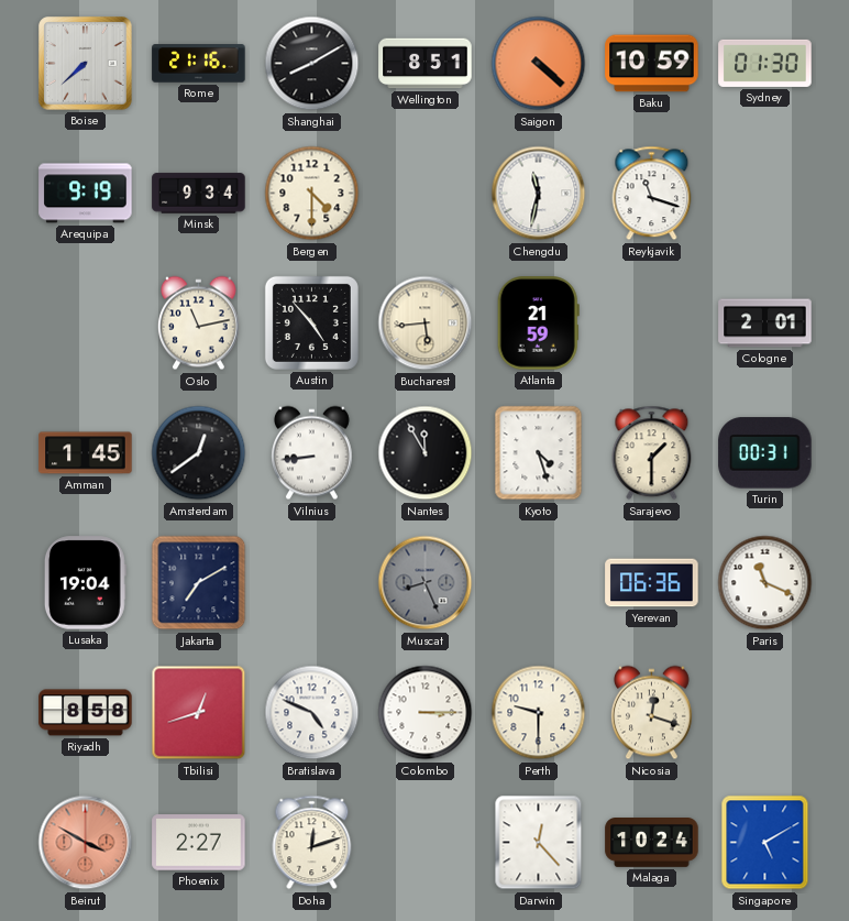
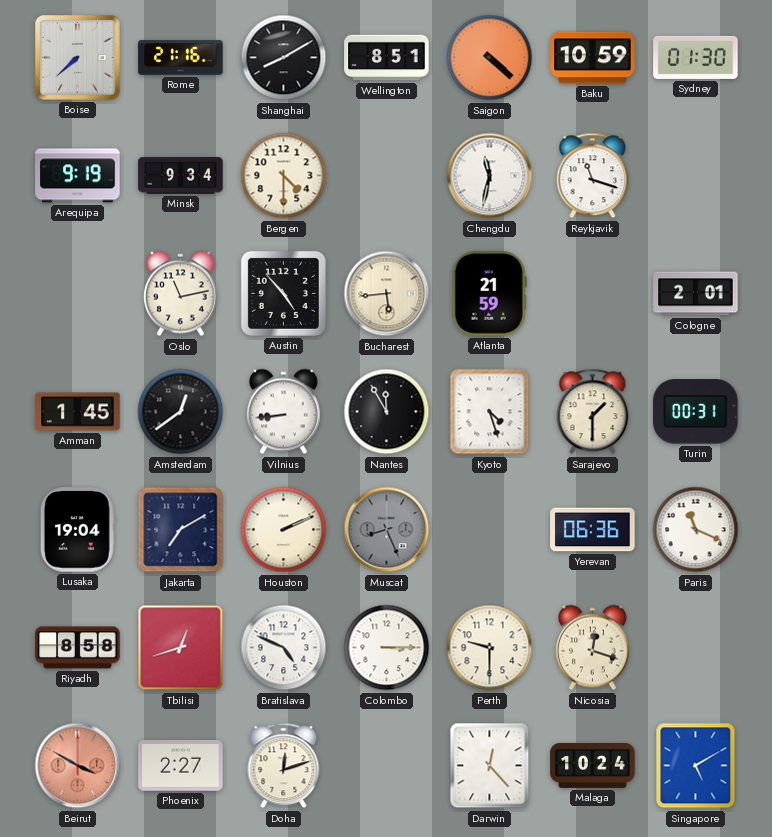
Houston: none -> 2:11 (284, 530)
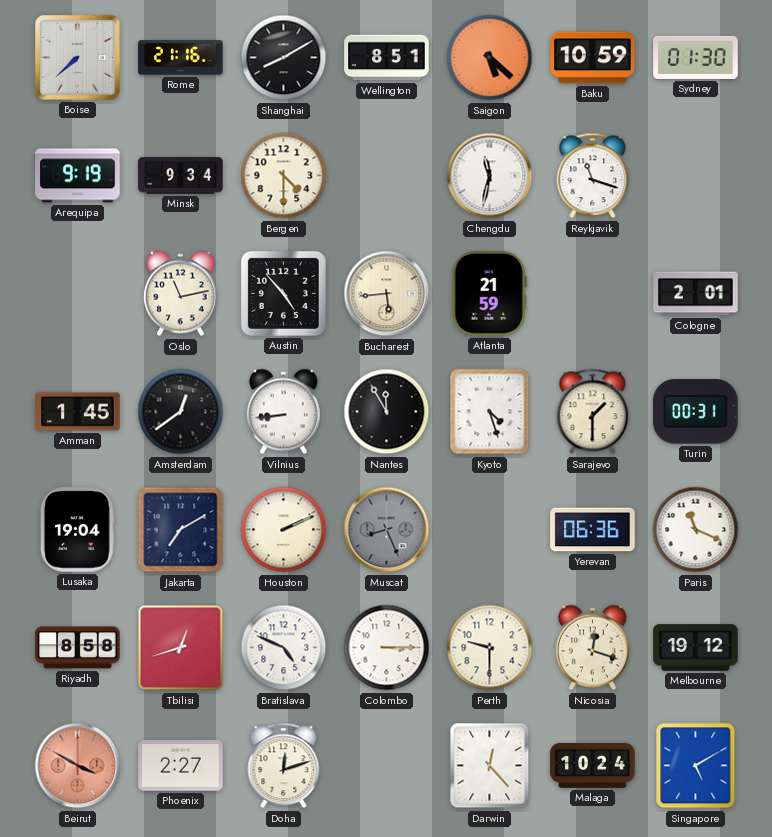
Saigon: 4:22 -> 5:22 (490, 58)
Melbourne: none -> 19:12 (696, 648)
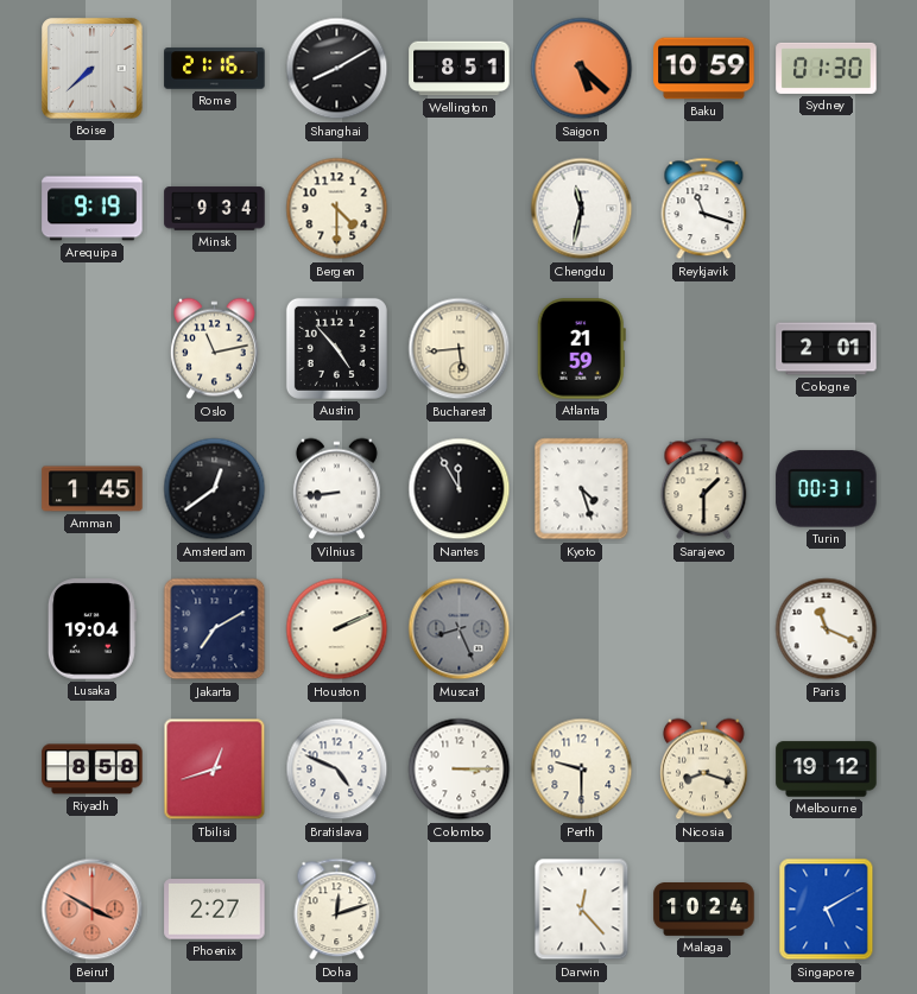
Yerevan: 06:36 -> none (593, 530)
Nicosia: 12:18 -> 8:18 (703, 770)
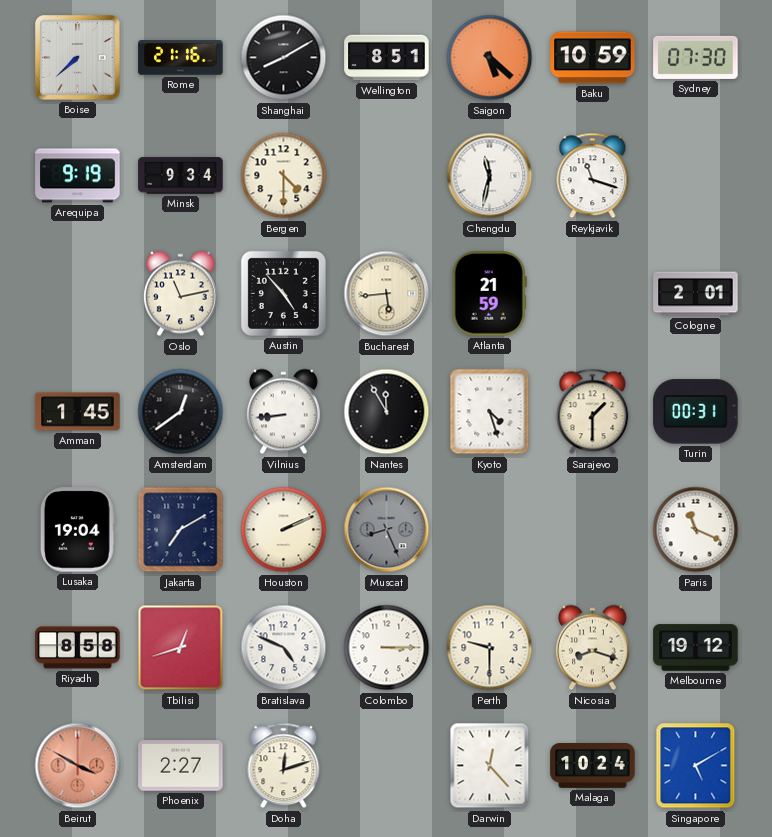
Sydney: 01:30 -> 07:30 (696, 57)
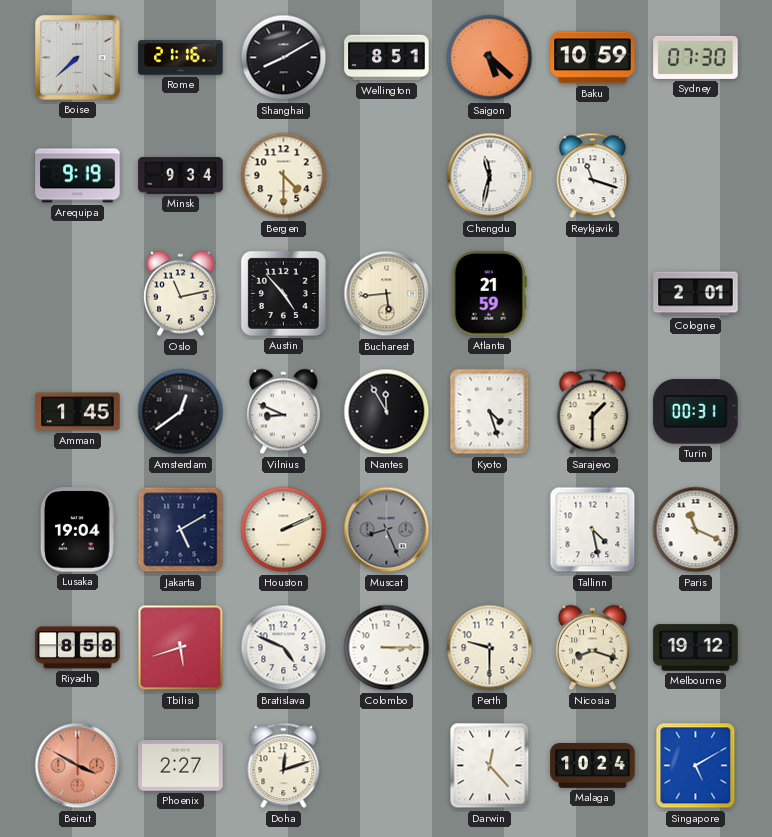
Vilnius: 8:44 -> 8:49 (283, 412)
Jakarta: 7:10 -> 5:10 (181, 530)
Tallinn: none -> 4:28 (593, 530)
Tbilisi: 12:42 -> 5:42 (181, 648)
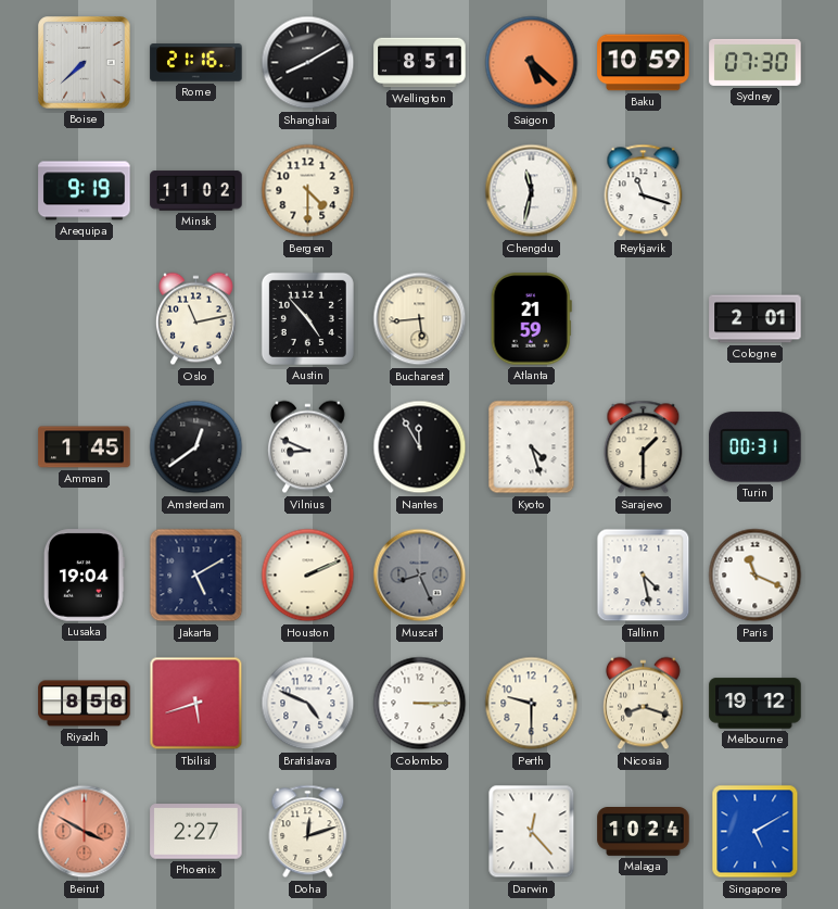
Minsk: 9:34 -> 11:02 (196, 191)
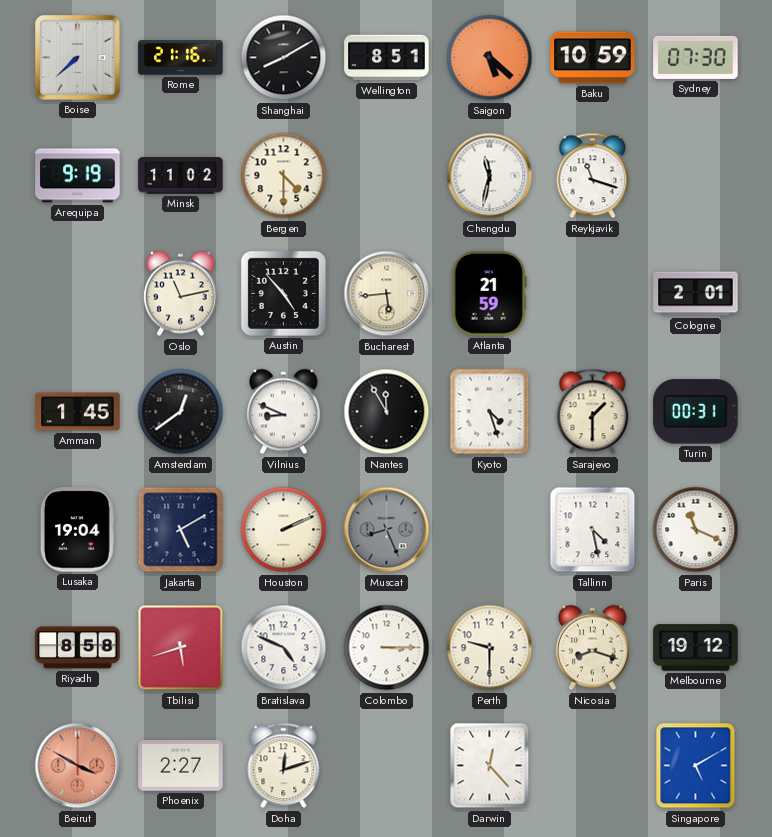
Malaga: 10:24 -> none (644, 832)
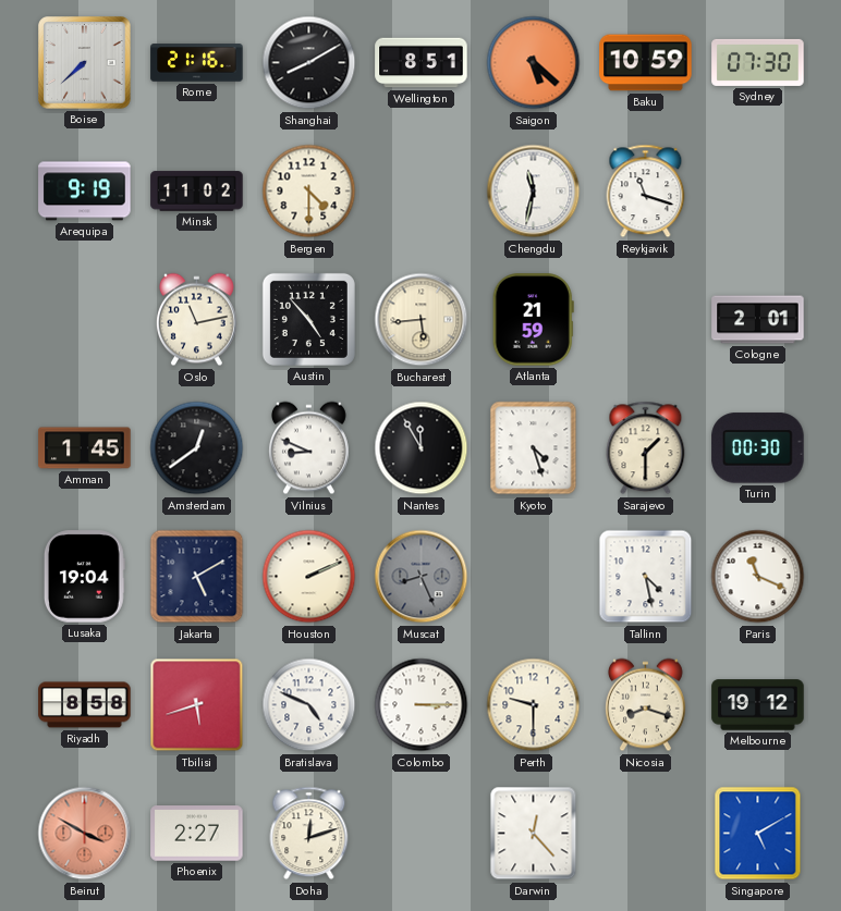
Turin: 00:31 -> 00:30 (758, 448)
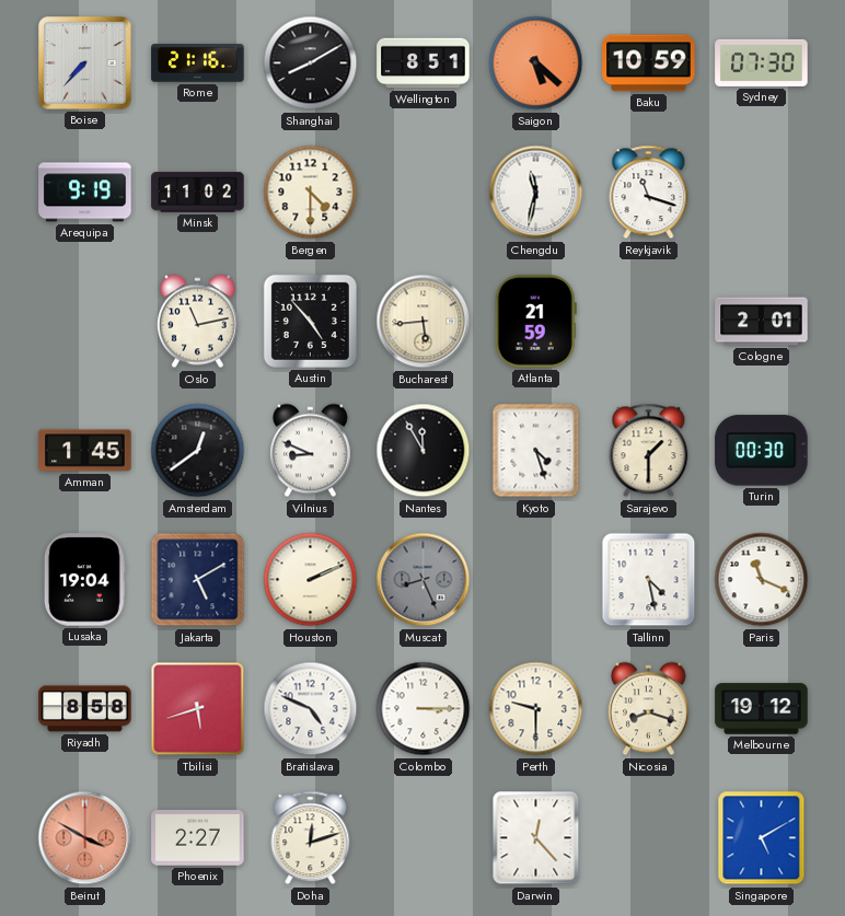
Boise: 7:38 -> 7:37 (85, 63)
